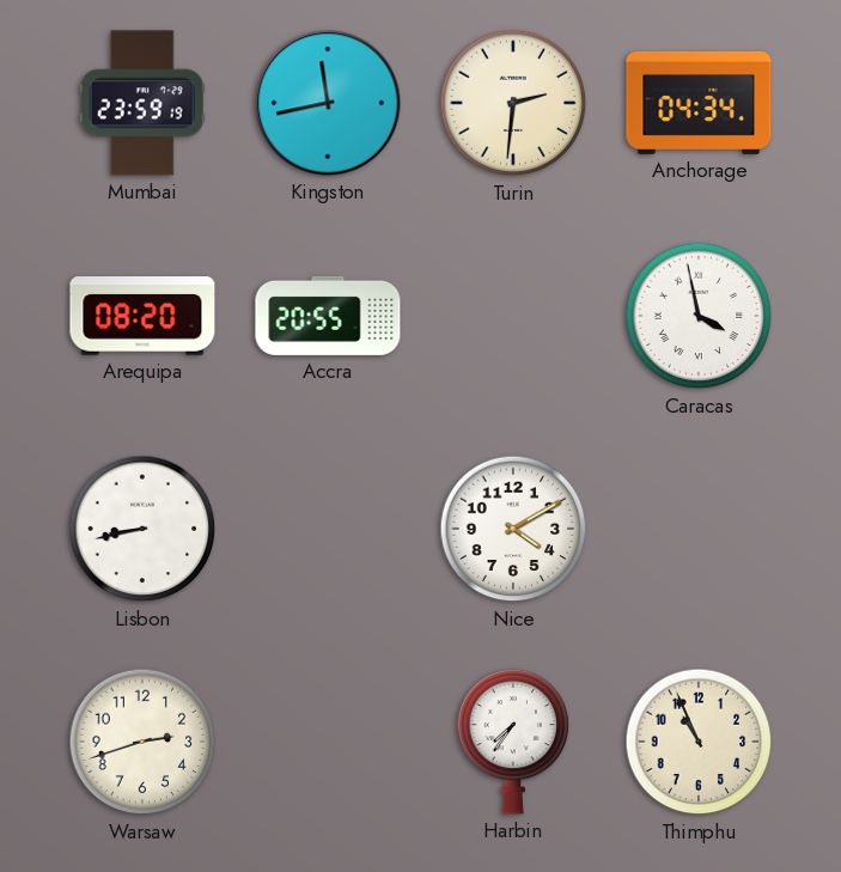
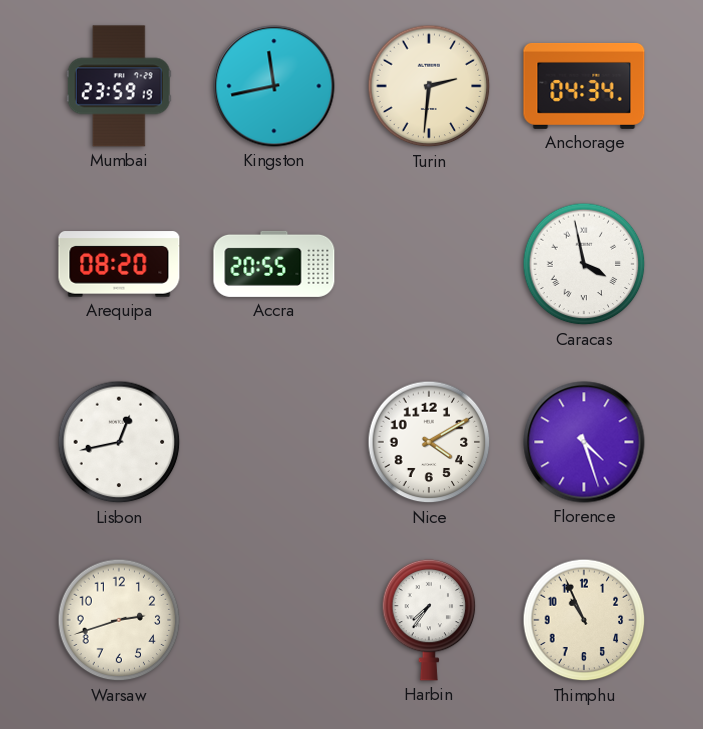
Lisbon: 8:43 -> 12:43 (119, 442)
Florence: none -> 4:27 (584, 442)
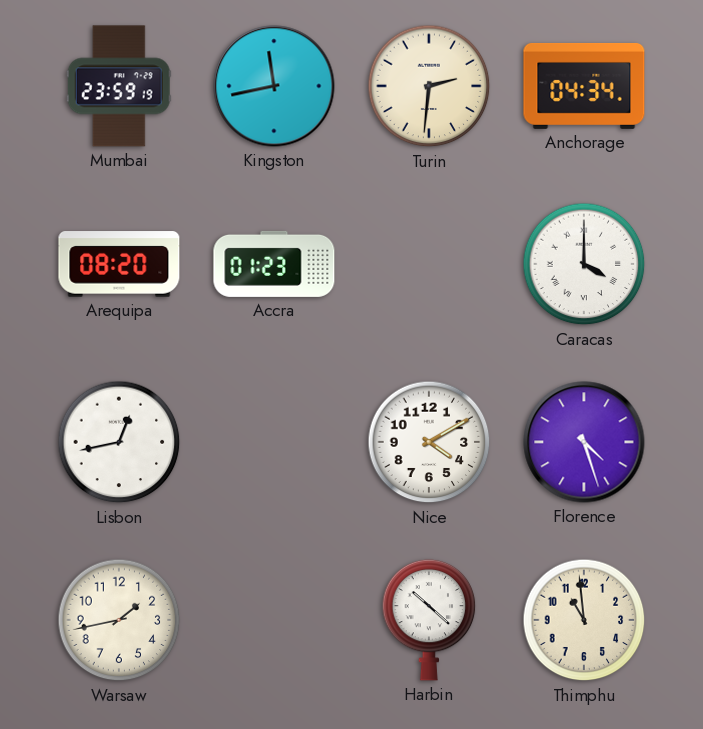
Accra: 20:55 -> 01:23 (274, 264)
Caracas: 3:58 -> 4:00 (584, 264)
Warsaw: 2:42 -> 1:43 (119, 620)
Harbin: 7:36 -> 10:22 (429, 620)
Thimphu: 10:56 -> 10:59 (584, 620)
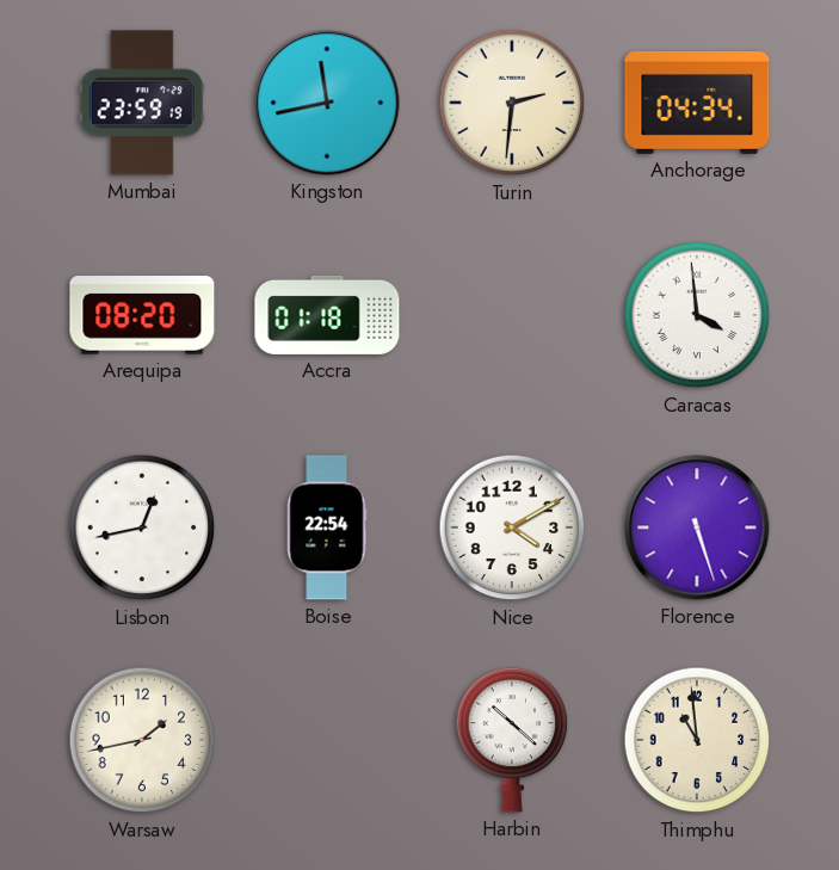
Accra: 01:23 -> 01:18 (327, 315)
Caracas: 4:00 -> 3:59 (697, 315)
Boise: none -> 22:54 (327, 527)
Florence: 4:27 -> 5:27 (697, 527)
